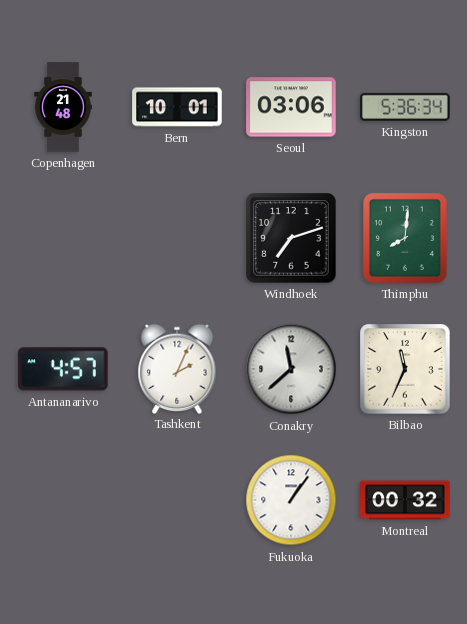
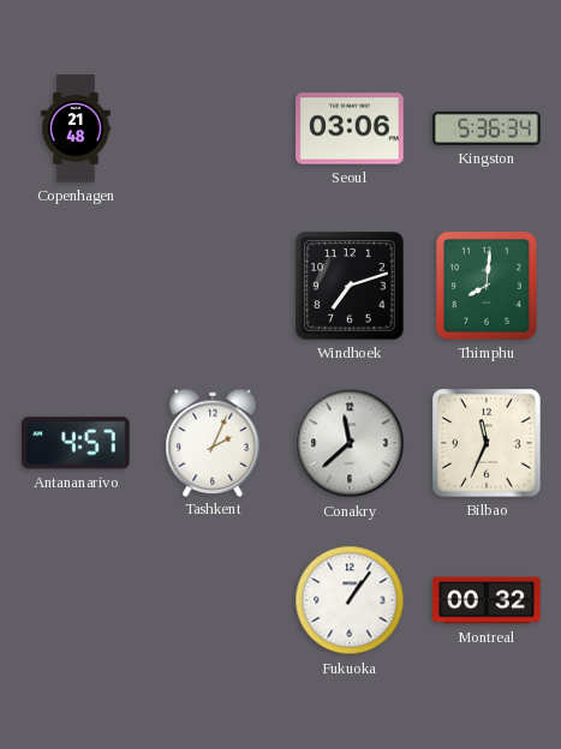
Bern: 10:01 -> none (177, 107)
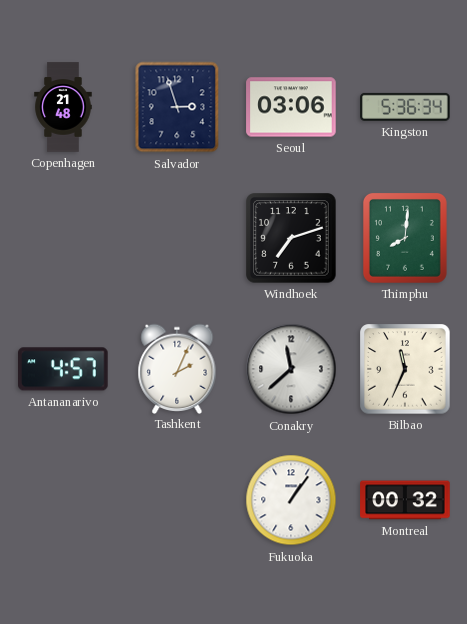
Salvador: none -> 2:57 (177, 107)
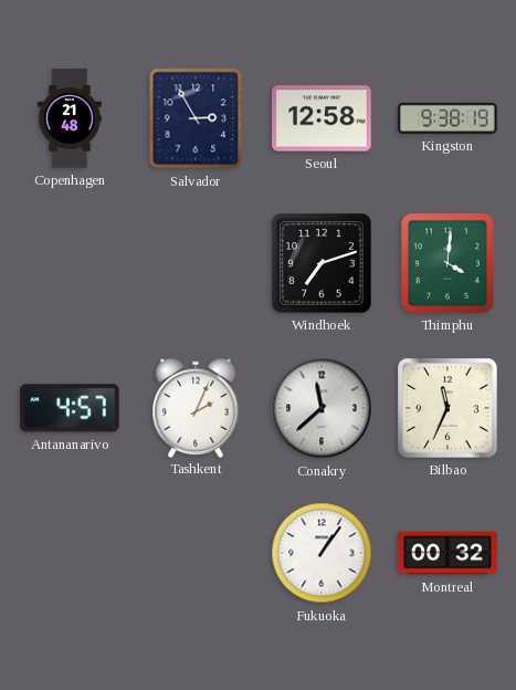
Salvador: 2:57 -> 2:55 (196, 118)
Seoul: 03:06 -> 12:58 (322, 118)
Kingston: 5:36 -> 9:38 (447, 118)
Thimphu: 8:01 -> 4:01 (447, 263)
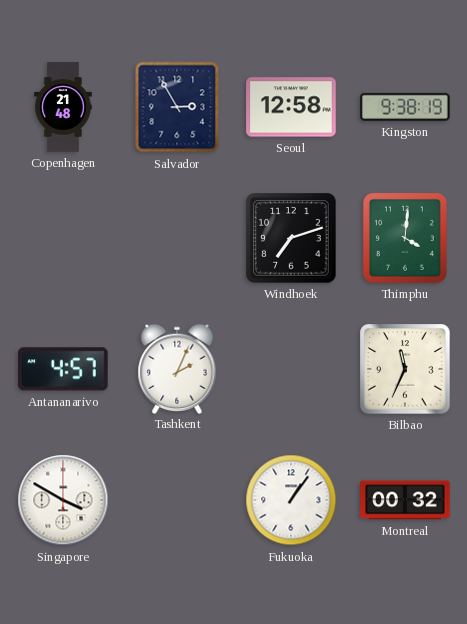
Conakry: 11:38 -> none (322, 408)
Singapore: none -> 3:50 (63, 500)
